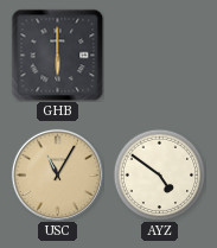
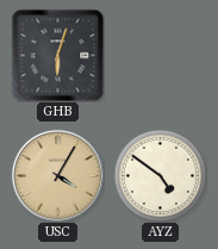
GHB: 6:00 -> 6:03 (57, 55)
USC: 11:05 -> 4:05 (57, 175)
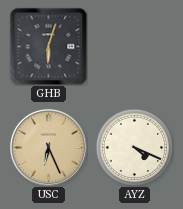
USC: 4:05 -> 6:26 (48, 147)
AYZ: 4:51 -> 4:19 (134, 147)
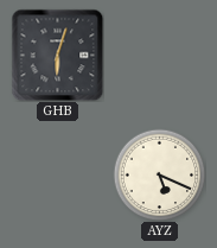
USC: 6:26 -> none (48, 147)
AYZ: 4:19 -> 5:19 (159, 174)
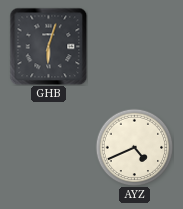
AYZ: 5:19 -> 4:41 (134, 147)
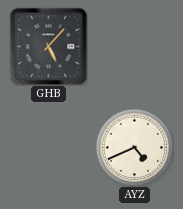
GHB: 6:03 -> 5:07 (48, 46)
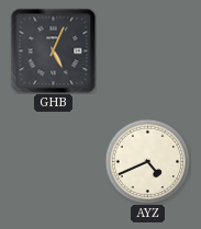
GHB: 5:07 -> 5:04 (53, 50)
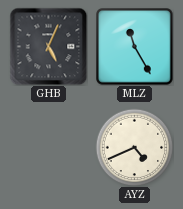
MLZ: none -> 11:25 (135, 47)
